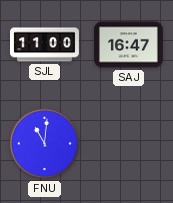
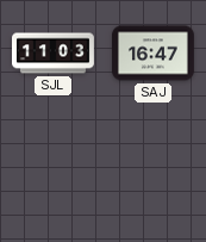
SJL: 11:00 -> 11:03 (54, 54)
FNU: 11:01 -> none (45, 144)
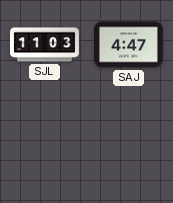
SAJ: 16:47 -> 4:47 (128, 45)
